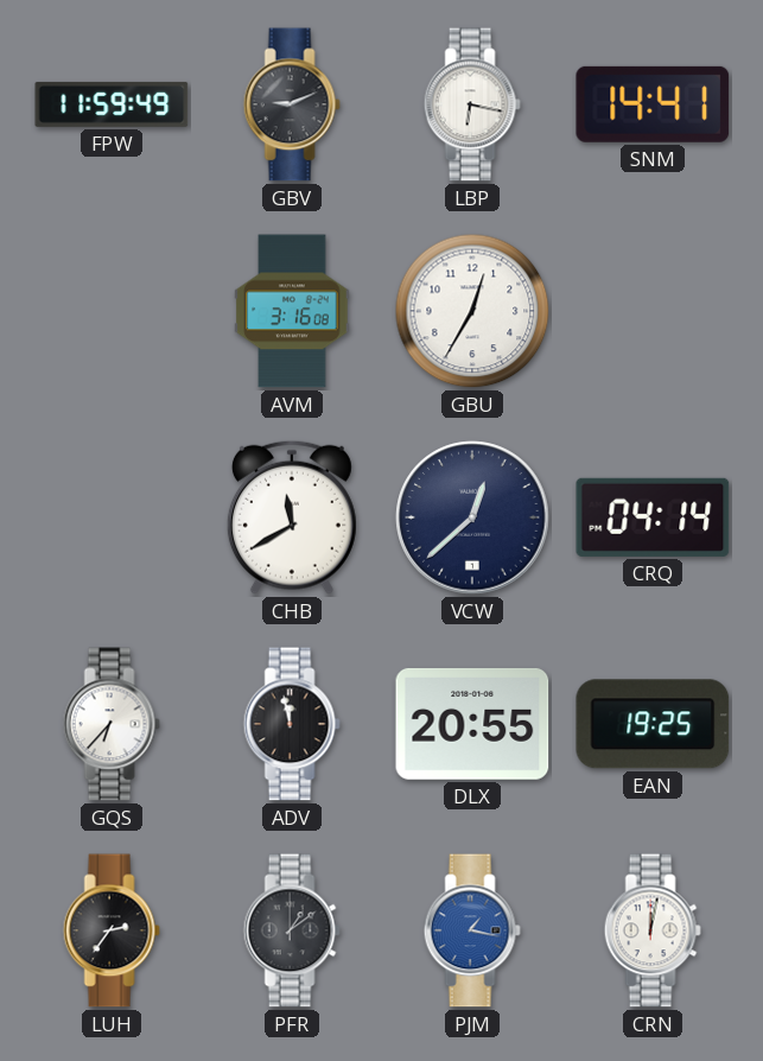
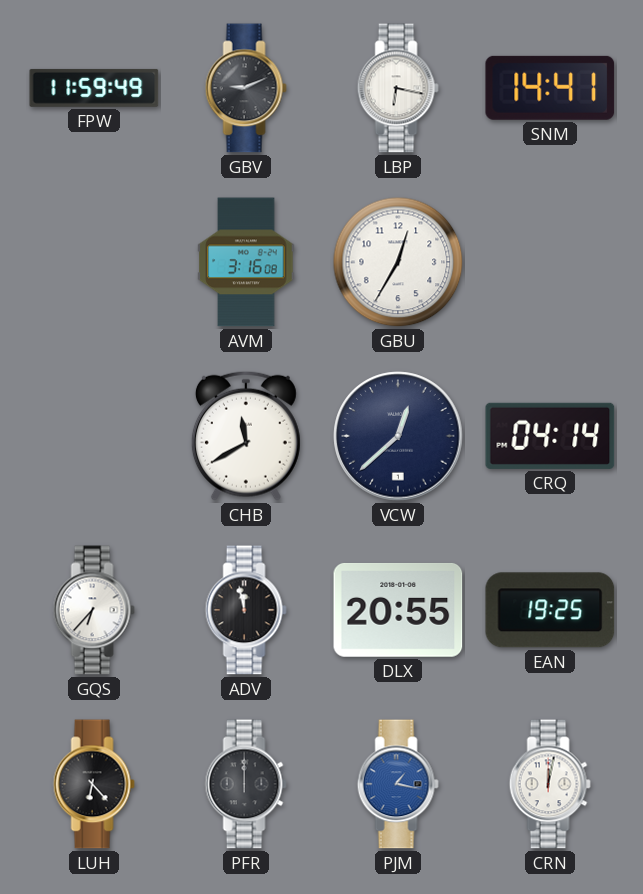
LUH: 2:36 -> 6:23 (94, 784)
PFR: 1:09 -> 12:00 (246, 784)
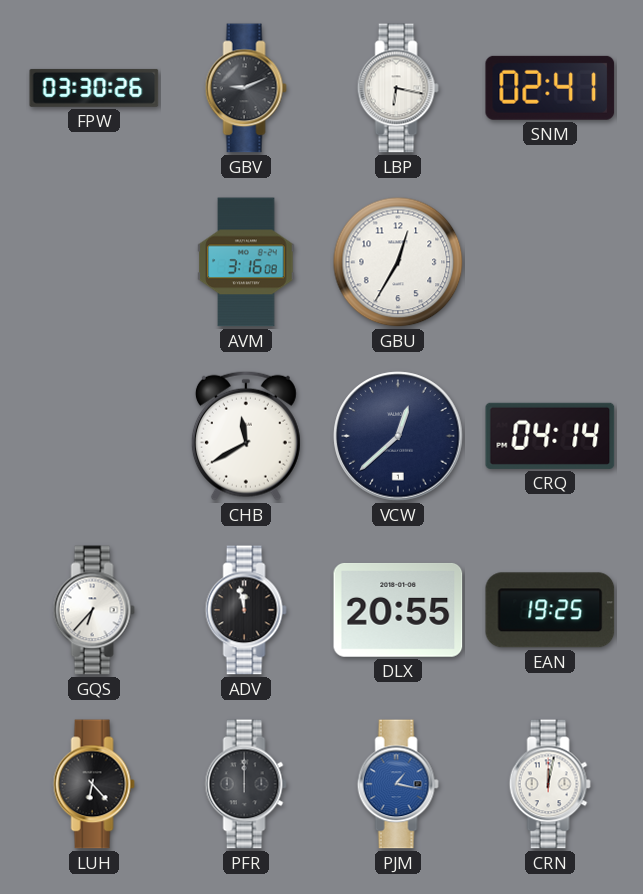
FPW: 11:59 -> 03:30 (94, 88)
SNM: 14:41 -> 02:41 (550, 88)
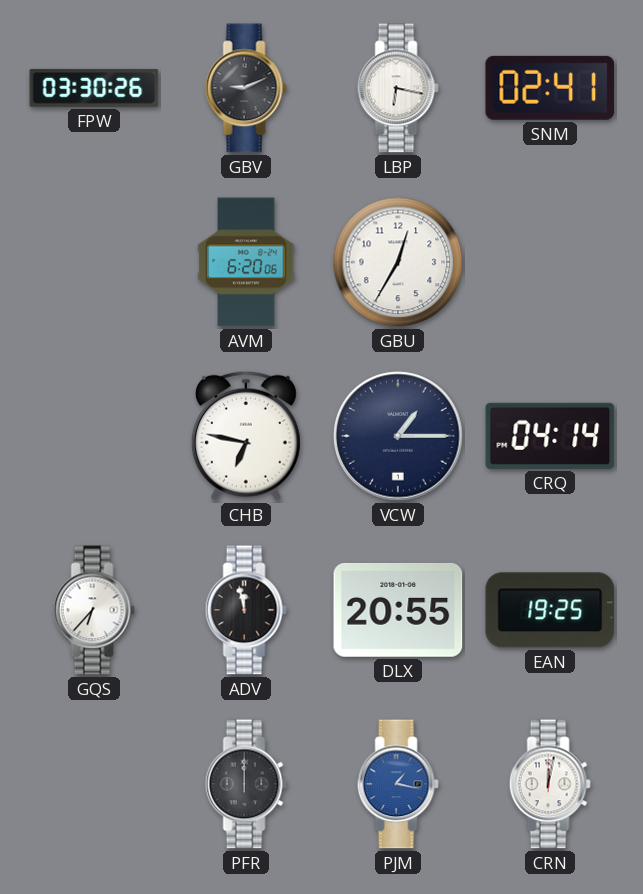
AVM: 3:16 -> 6:20 (246, 262)
CHB: 11:40 -> 6:47 (246, 436)
VCW: 12:38 -> 1:15 (398, 436)
LUH: 6:23 -> none (94, 784)
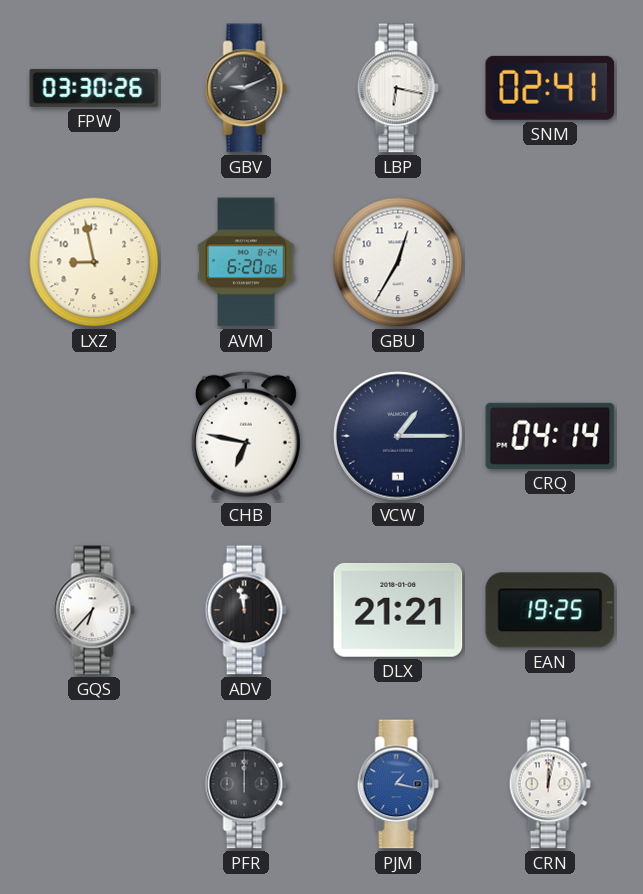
LXZ: none -> 8:58 (94, 262)
DLX: 20:55 -> 21:21 (398, 610)
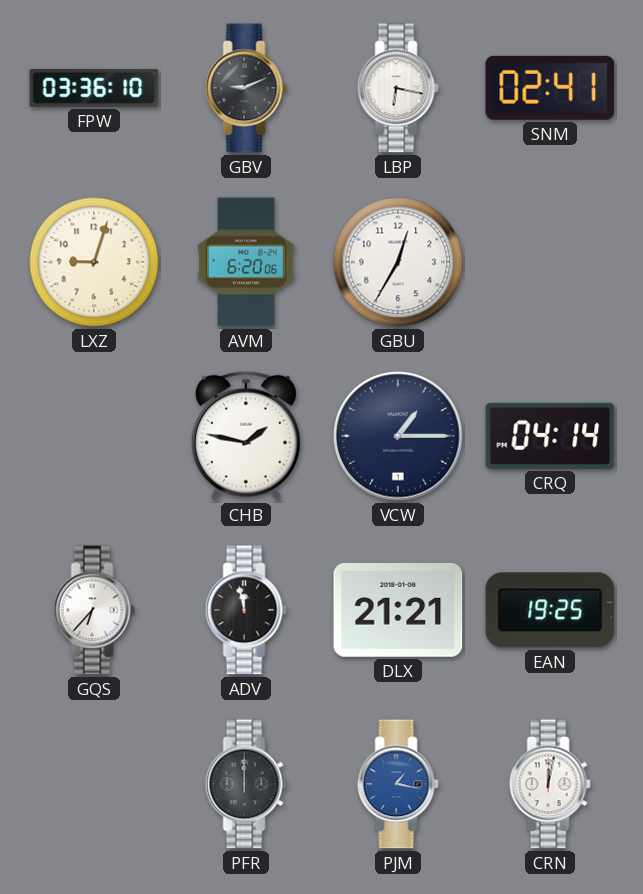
FPW: 03:30 -> 03:36 (94, 88)
LXZ: 8:58 -> 9:03 (94, 262)
CHB: 6:47 -> 1:47 (246, 436)
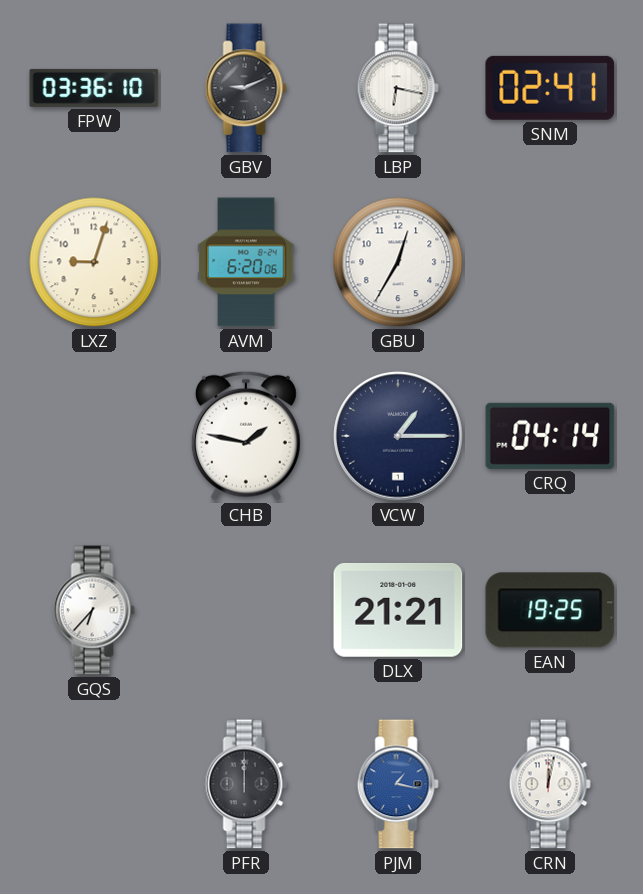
ADV: 11:58 -> none (246, 610)
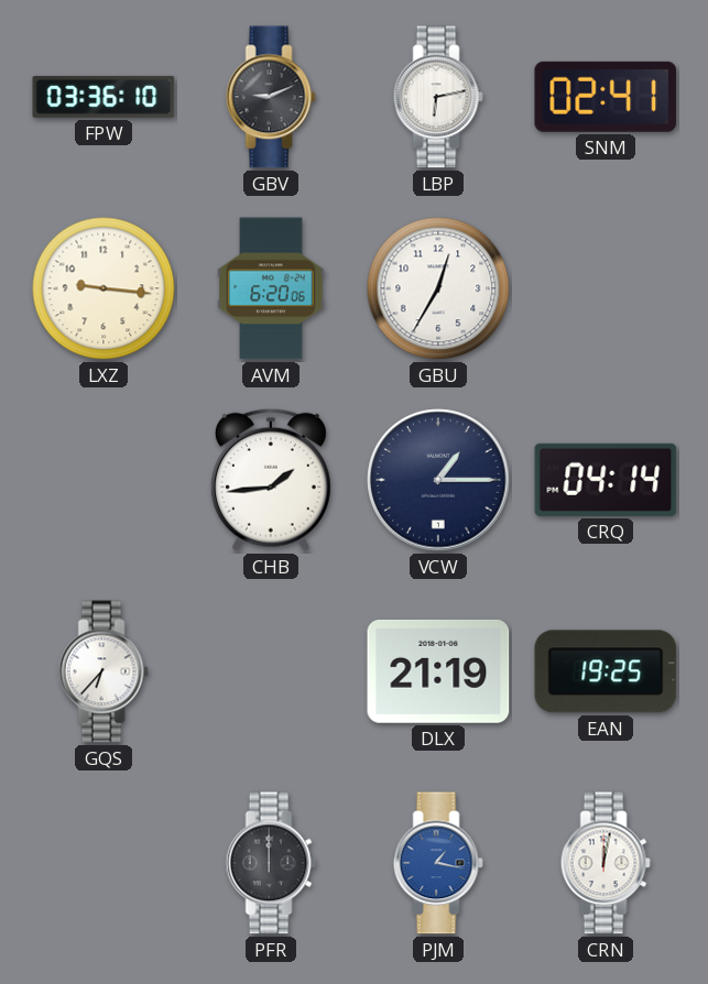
LBP: 6:17 -> 6:13 (438, 97)
LXZ: 9:03 -> 9:16 (104, 288)
CHB: 1:47 -> 1:44 (271, 480)
DLX: 21:21 -> 21:19 (438, 671)
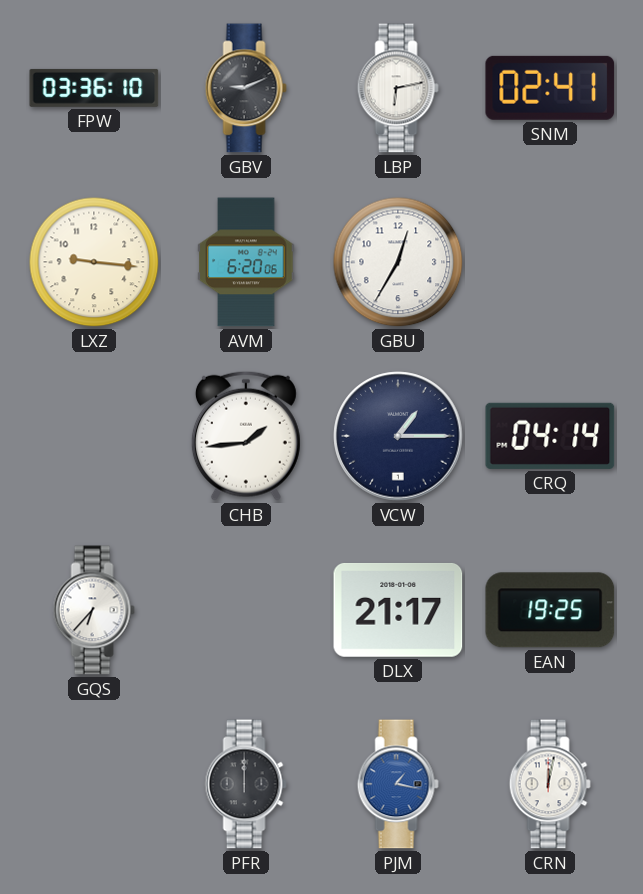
DLX: 21:19 -> 21:17 (398, 610)
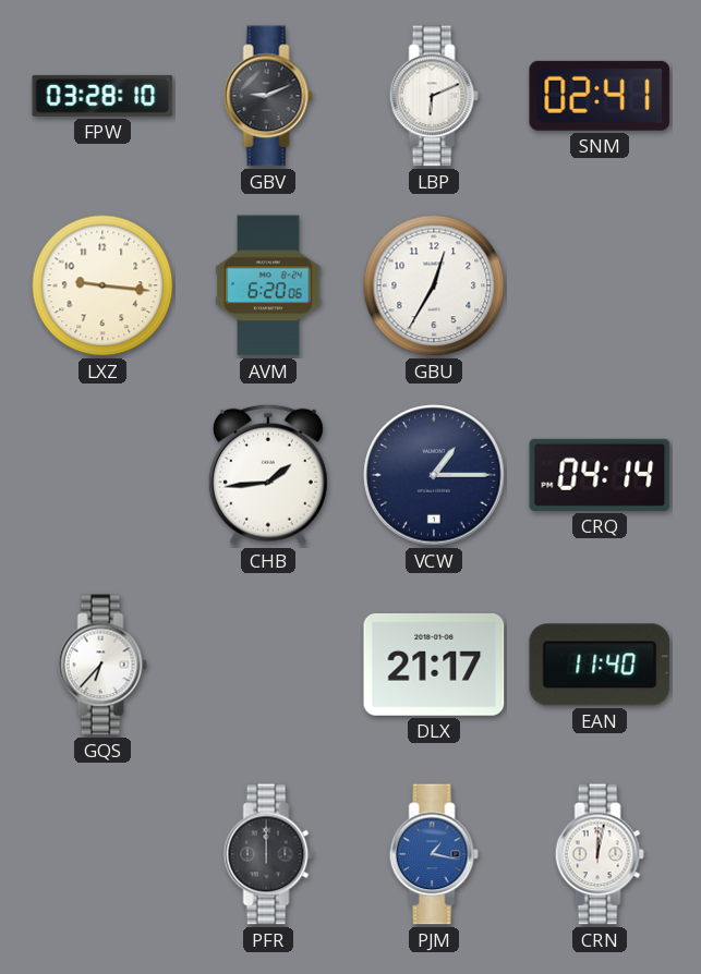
FPW: 03:36 -> 03:28 (102, 96)
LBP: 6:13 -> 6:11 (434, 96)
EAN: 19:25 -> 11:40 (600, 665)
